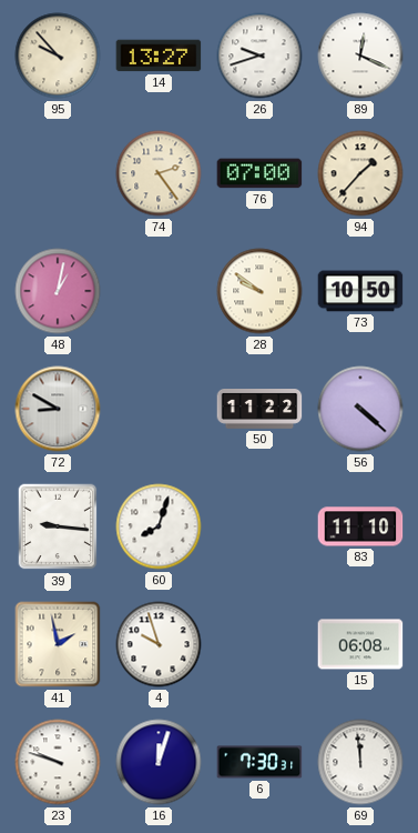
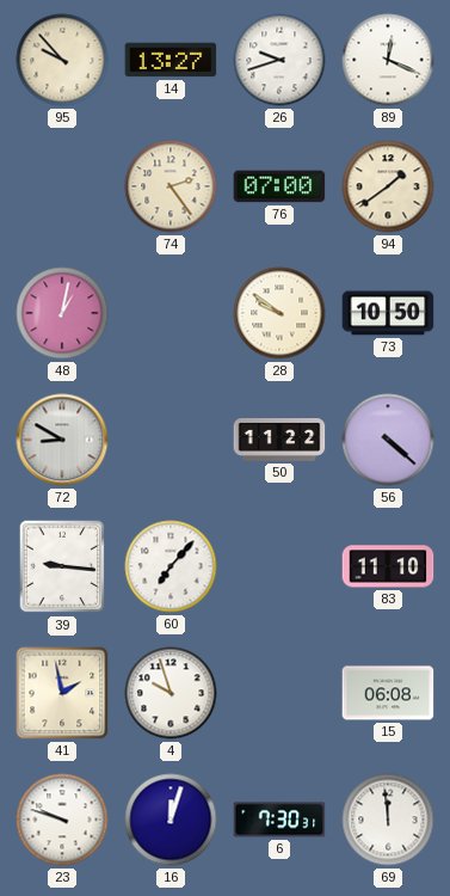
94: 1:37 -> 1:39 (388, 186)
60: 8:03 -> 7:07 (171, 566)
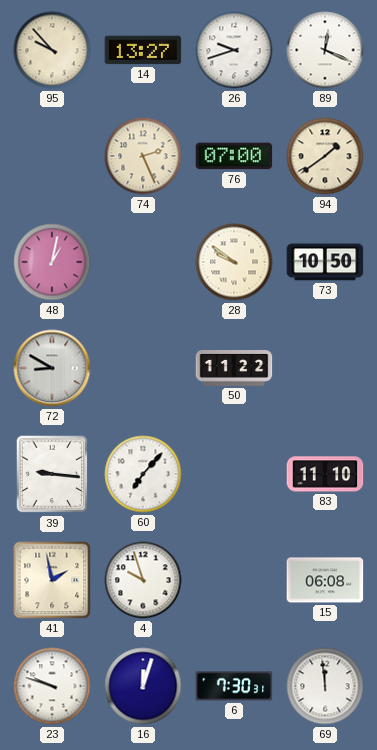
74: 2:24 -> 2:26 (143, 156)
56: 4:22 -> none (388, 440)
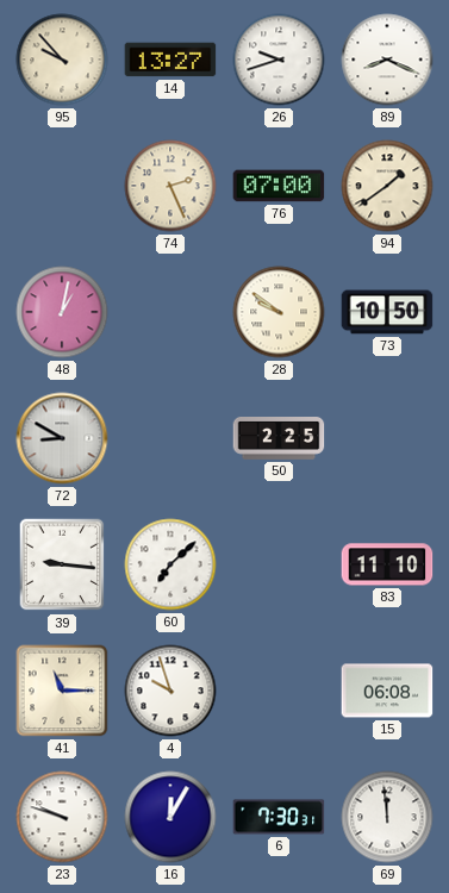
89: 12:19 -> 8:19 (387, 60)
50: 11:22 -> 2:25 (279, 439)
60: 7:07 -> 7:08 (170, 564)
41: 1:58 -> 11:15 (62, 691)
16: 12:03 -> 12:05 (170, 817)
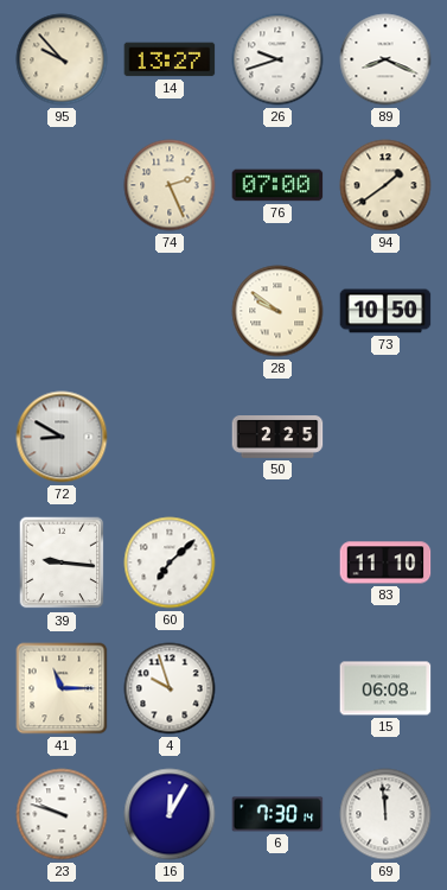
48: 1:02 -> none (62, 312)
6: 7:30:31 -> 7:30:14 (277, 814)
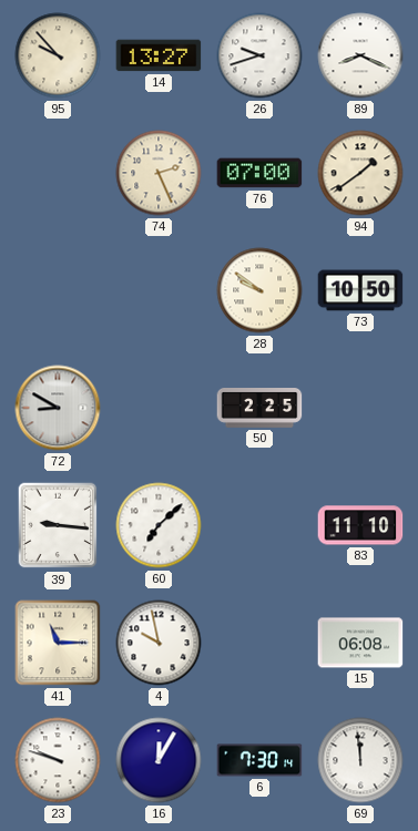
4: 9:57 -> 9:58 (159, 643)
